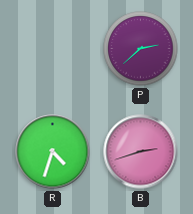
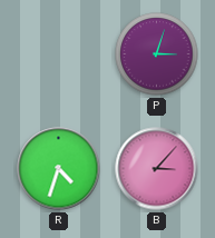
P: 2:38 -> 3:03 (157, 54)
B: 2:42 -> 3:07 (157, 169)
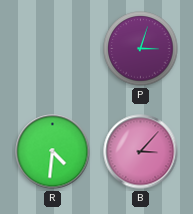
R: 4:33 -> 4:31 (53, 152)
